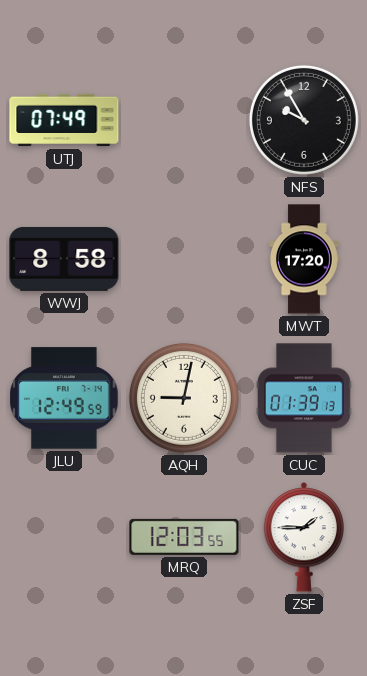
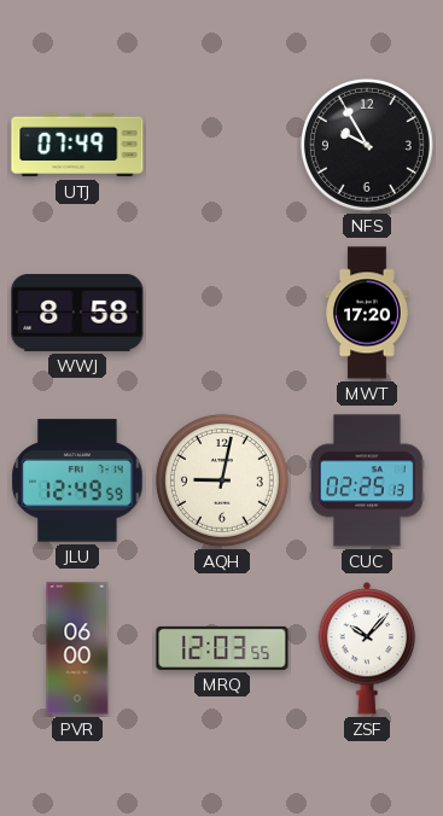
CUC: 01:39 -> 02:25 (368, 480)
PVR: none -> 06:00 (77, 648)
ZSF: 1:45 -> 10:07 (367, 648)
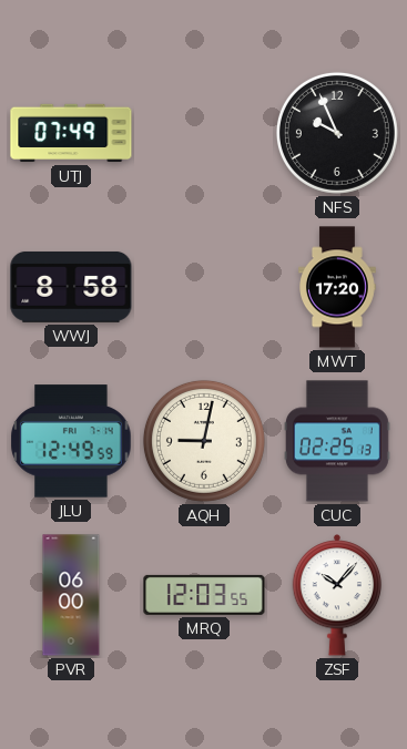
NFS: 9:55 -> 9:56 (337, 133)
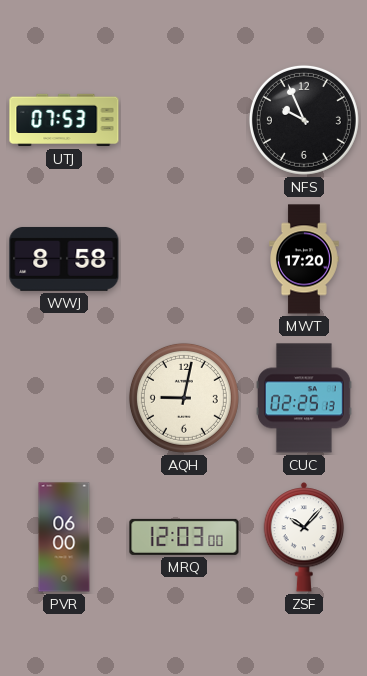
UTJ: 07:49 -> 07:53 (64, 120)
JLU: 12:49 -> none (71, 441)
MRQ: 12:03:55 -> 12:03:00 (184, 537)
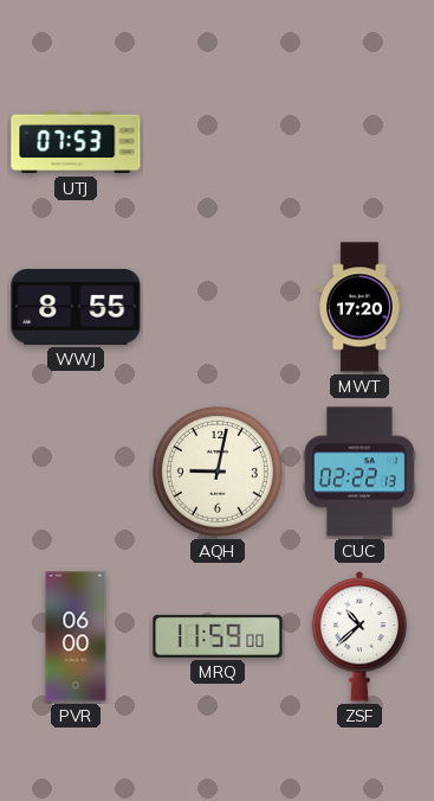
NFS: 9:56 -> none (304, 120)
WWJ: 8:58 -> 8:55 (76, 307)
CUC: 02:25 -> 02:22 (361, 472)
MRQ: 12:03 -> 11:59 (218, 636)
ZSF: 10:07 -> 10:38 (359, 636)
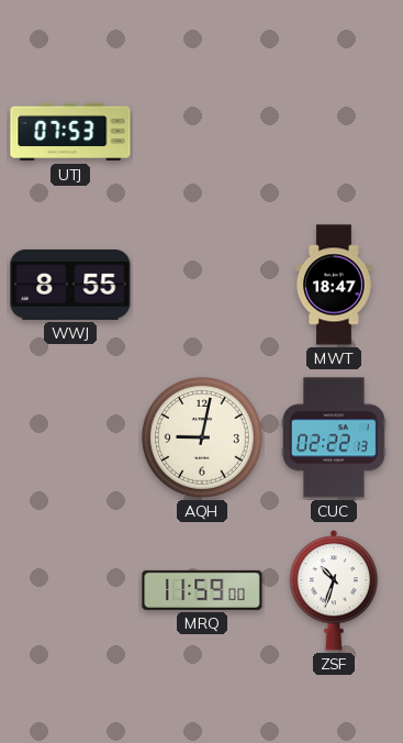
MWT: 17:20 -> 18:47 (335, 285)
PVR: 06:00 -> none (76, 636)
ZSF: 10:38 -> 10:33 (334, 590)
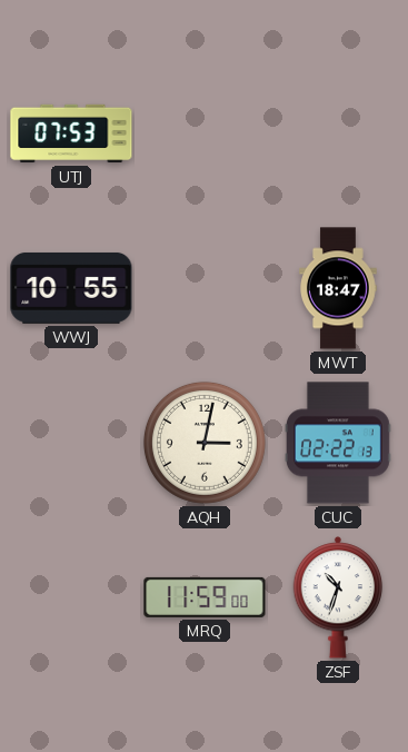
WWJ: 8:55 -> 10:55 (71, 288)
AQH: 9:02 -> 3:02 (205, 443)
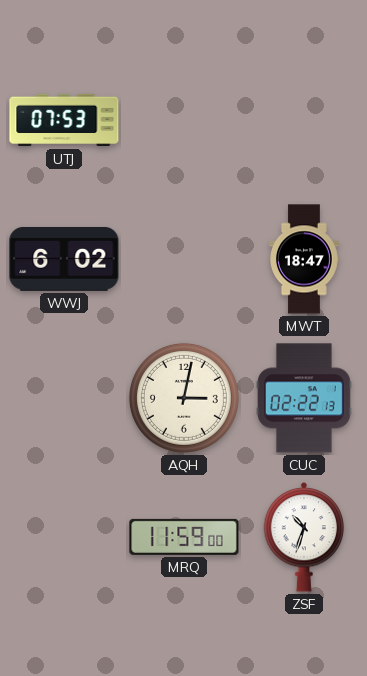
WWJ: 10:55 -> 6:02 (64, 259)
